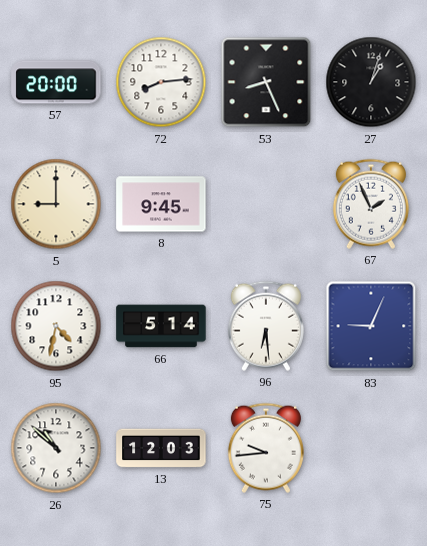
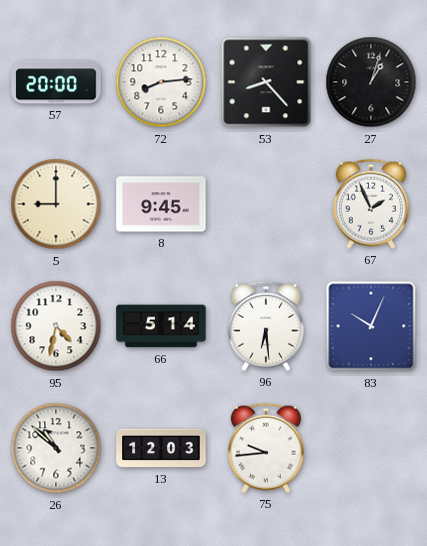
53: 8:26 -> 8:23 (266, 82)
83: 9:04 -> 10:04 (371, 326)
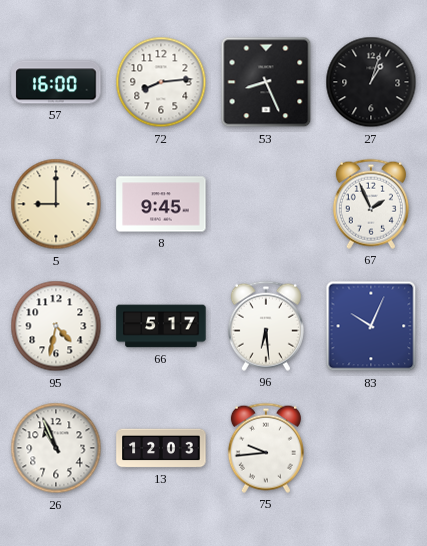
57: 20:00 -> 16:00 (56, 82)
53: 8:23 -> 8:26 (266, 82)
66: 5:14 -> 5:17 (161, 326)
26: 10:52 -> 10:56 (56, 448)
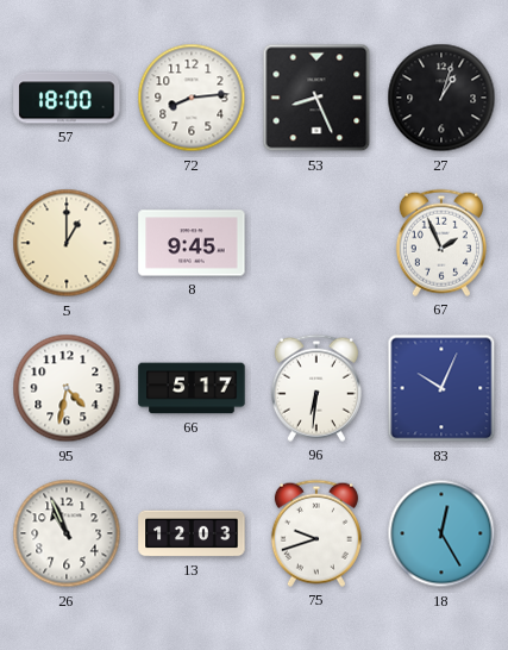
57: 16:00 -> 18:00 (67, 98)
5: 9:00 -> 1:00 (67, 243)
96: 6:29 -> 6:31 (316, 388)
75: 9:44 -> 9:42 (316, 533)
18: none -> 12:25 (441, 533)
